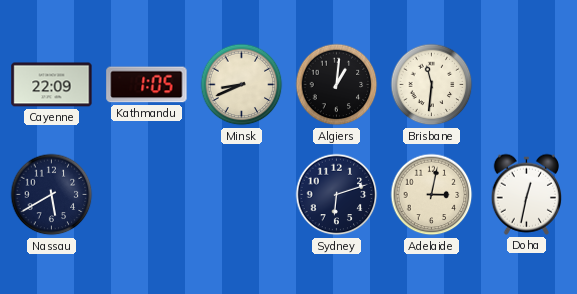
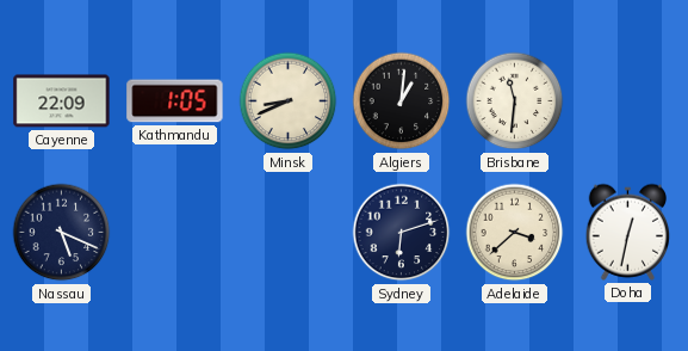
Nassau: 5:40 -> 5:19 (62, 233)
Adelaide: 3:02 -> 3:38 (515, 233)
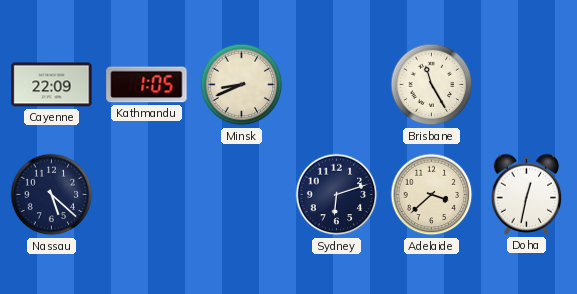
Algiers: 1:01 -> none (402, 101)
Brisbane: 11:31 -> 11:25 (432, 85)
Nassau: 5:19 -> 5:22 (52, 195)
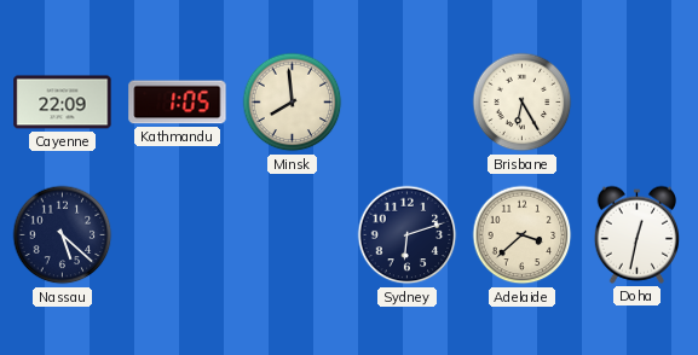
Minsk: 8:41 -> 7:59 (293, 103)
Brisbane: 11:25 -> 6:25 (523, 103)
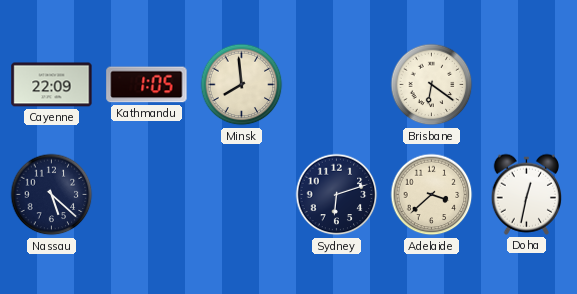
Brisbane: 6:25 -> 6:21 (432, 85)
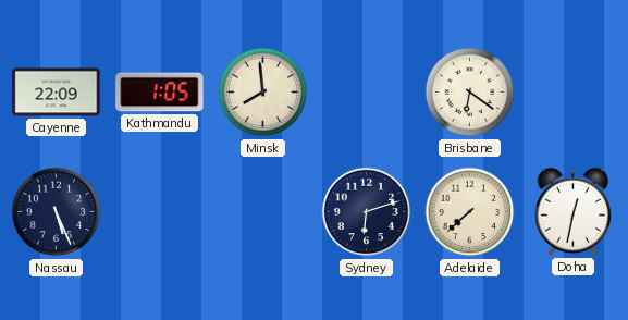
Nassau: 5:22 -> 5:26 (57, 212)
Adelaide: 3:38 -> 7:38 (470, 212)
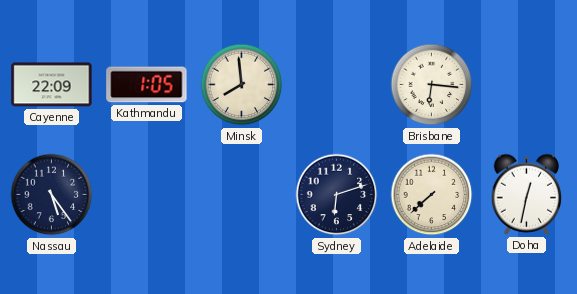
Brisbane: 6:21 -> 6:16 (432, 85)
Nassau: 5:26 -> 5:24 (52, 195)
